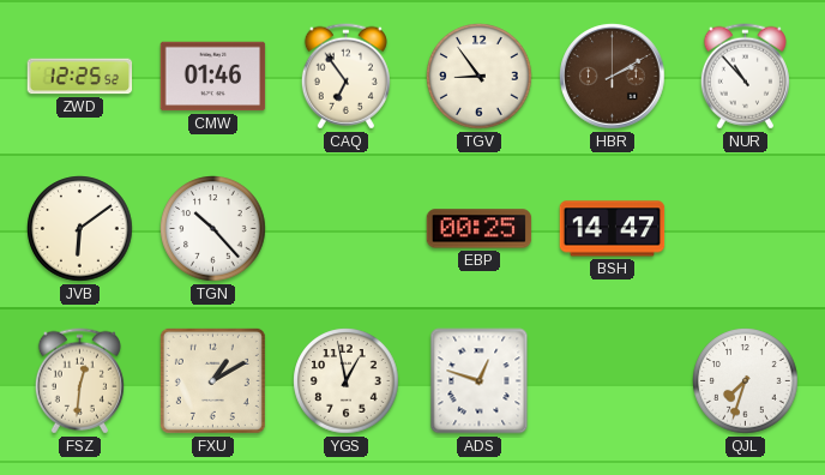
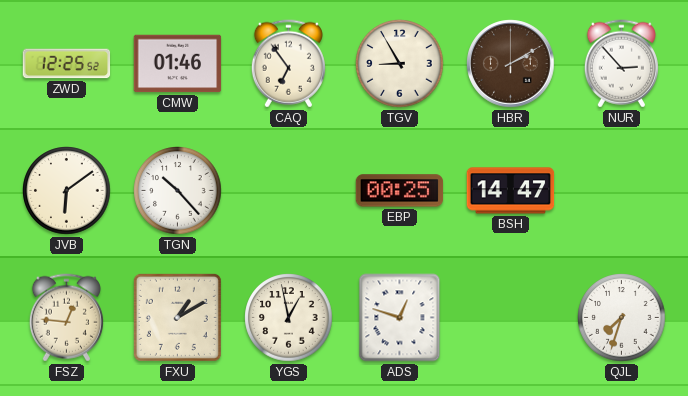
TGV: 8:54 -> 8:55 (400, 64)
NUR: 10:53 -> 2:53 (621, 64)
FSZ: 12:31 -> 12:46 (66, 318)
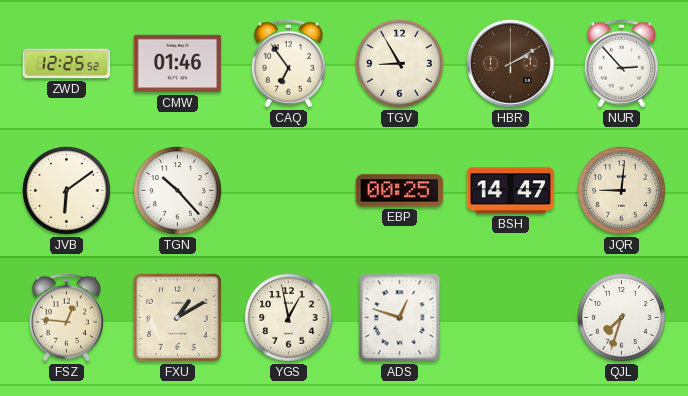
JQR: none -> 9:01 (622, 191)
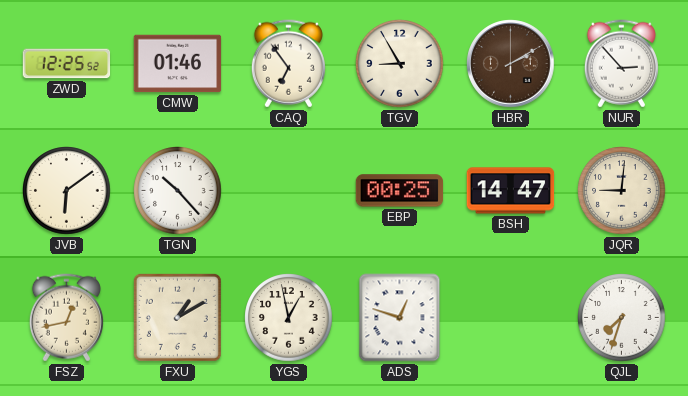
FSZ: 12:46 -> 12:43 (66, 318)
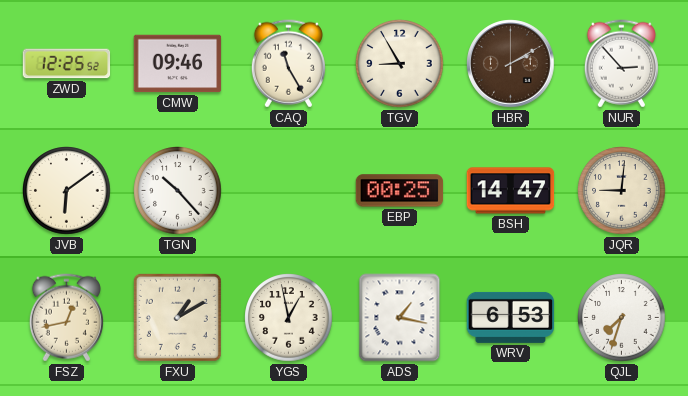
CMW: 01:46 -> 09:46 (178, 64)
CAQ: 6:54 -> 11:25 (288, 64)
ADS: 12:48 -> 1:17 (400, 318)
WRV: none -> 6:53 (511, 317)
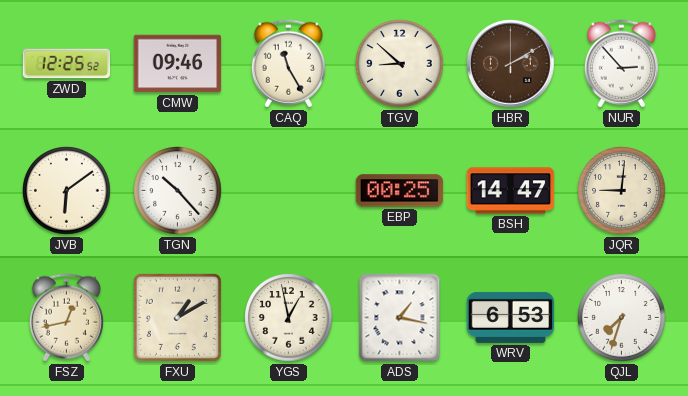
TGV: 8:55 -> 8:52 (400, 64)
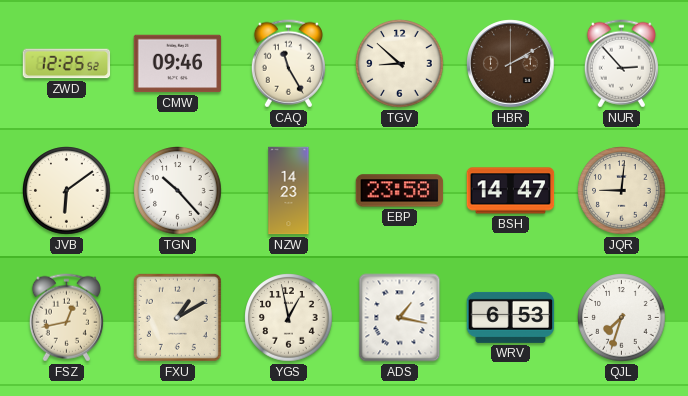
NZW: none -> 14:23 (289, 191)
EBP: 00:25 -> 23:58 (400, 191)
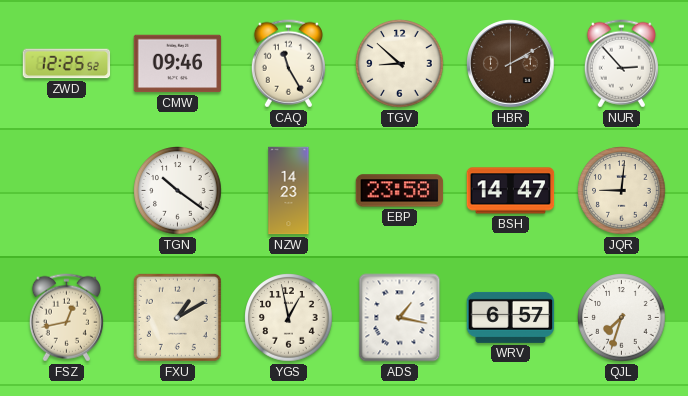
JVB: 6:09 -> none (67, 191)
TGN: 10:23 -> 10:21 (178, 191)
WRV: 6:53 -> 6:57 (511, 317)
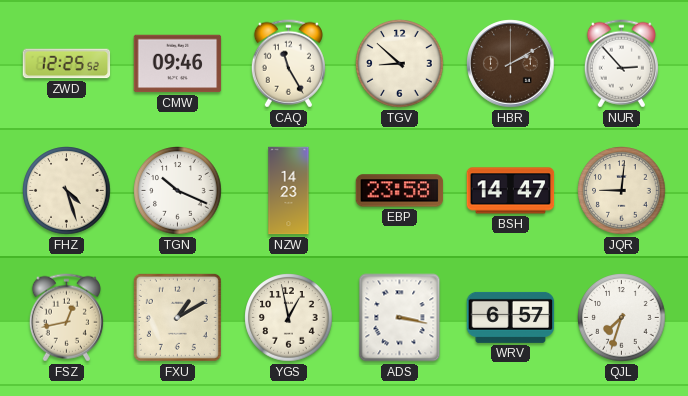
FHZ: none -> 4:27 (67, 191)
TGN: 10:21 -> 10:19 (178, 191)
ADS: 1:17 -> 3:17 (400, 318)
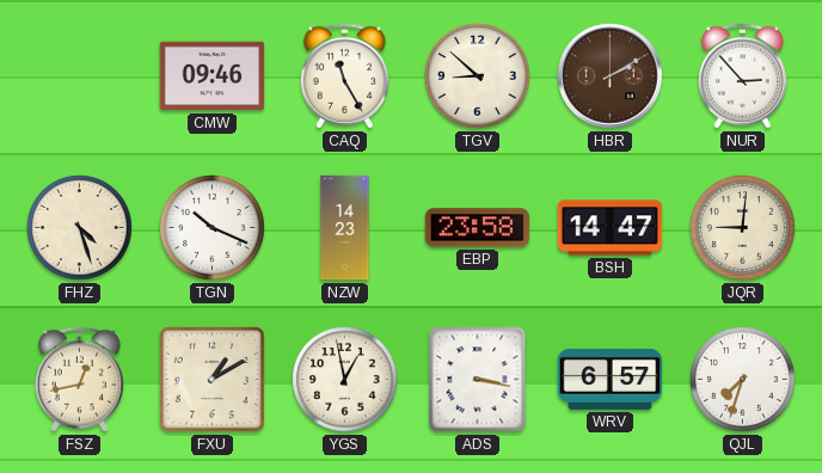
ZWD: 12:25 -> none (67, 64)
